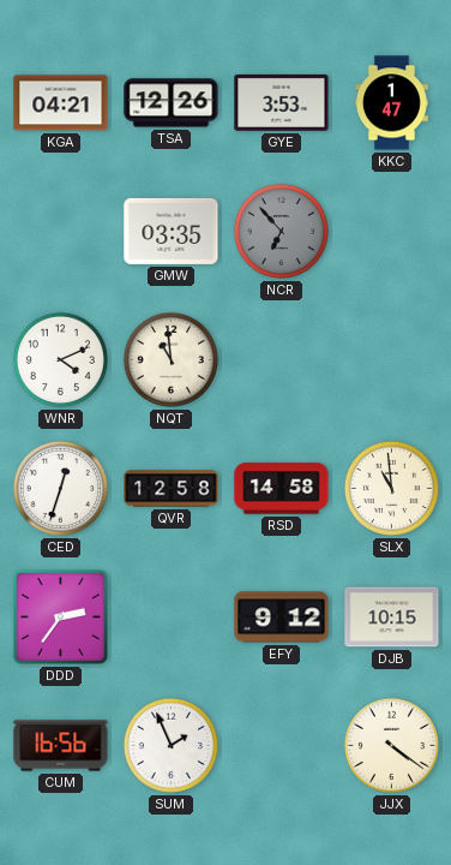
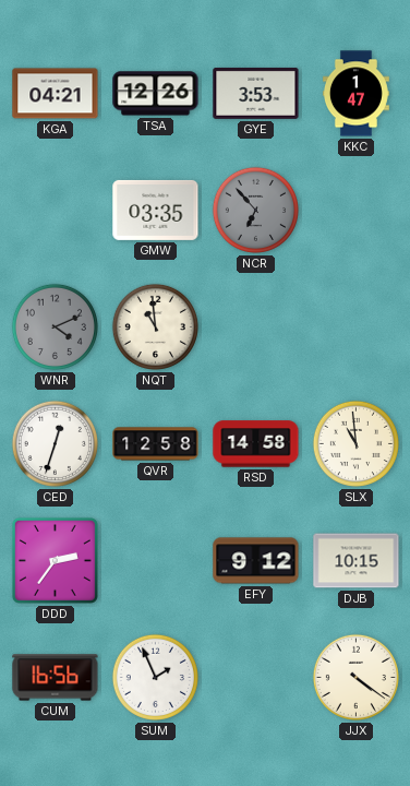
WNR dial: white -> grey (55, 326)
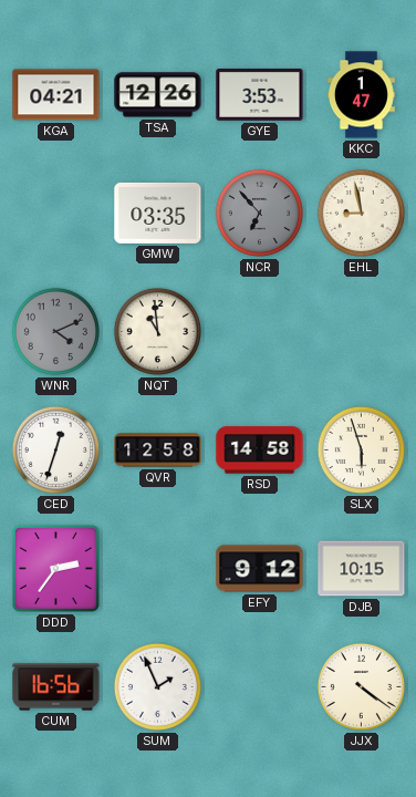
EHL: none -> 8:58 (361, 213)
SLX: 10:59 -> 5:57 (361, 449)
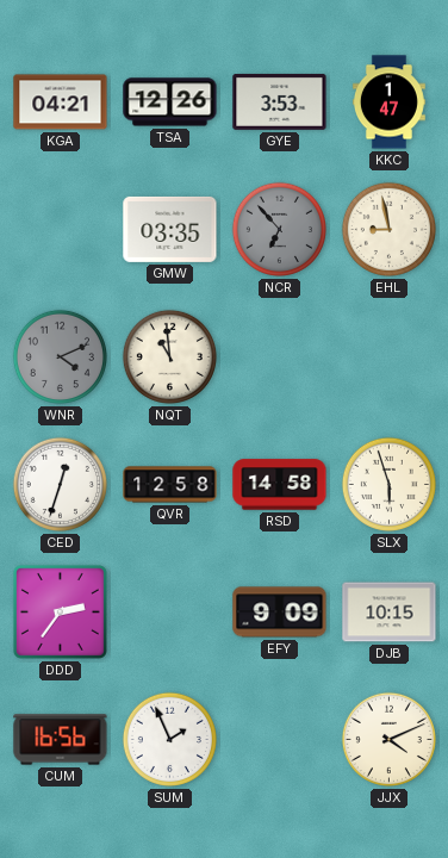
EFY: 9:12 -> 9:09 (280, 613)
JJX: 4:21 -> 4:11 (388, 739)
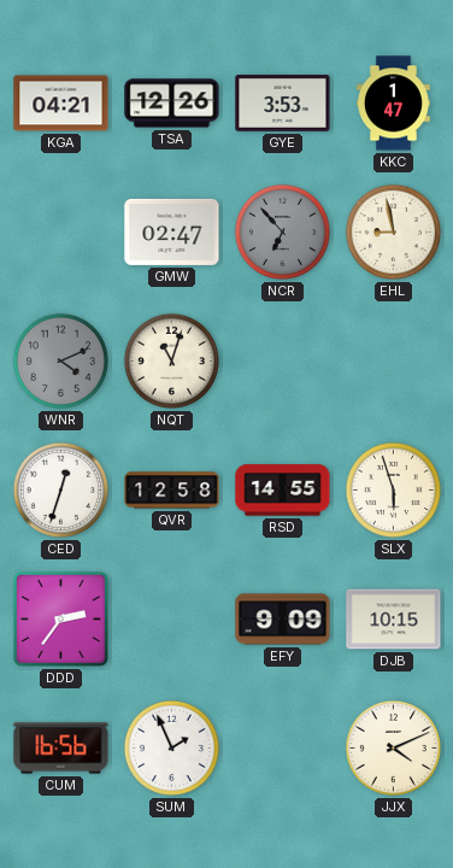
GMW: 03:35 -> 02:47 (172, 231)
NQT: 10:59 -> 11:03 (171, 360)
RSD: 14:58 -> 14:55 (283, 491)
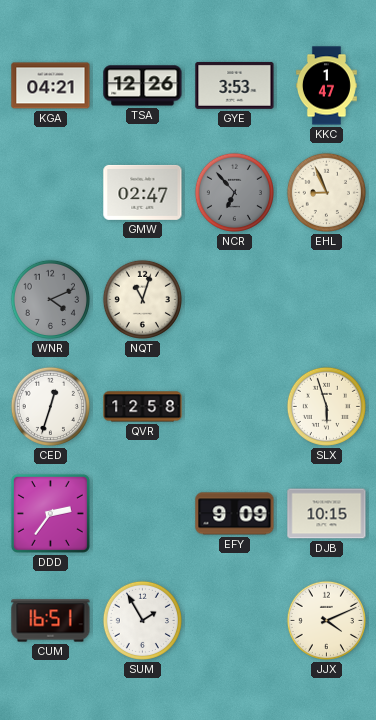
EHL: 8:58 -> 8:56 (326, 192)
RSD: 14:55 -> none (283, 491)
CUM: 16:56 -> 16:51 (51, 621)
SUM: 1:56 -> 1:55 (142, 620)
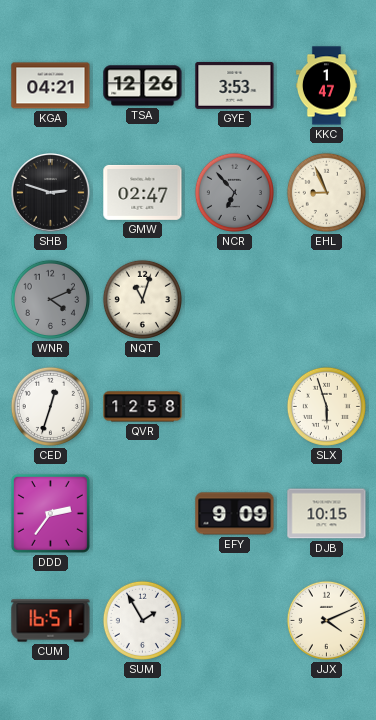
SHB: none -> 2:48 (50, 192)
